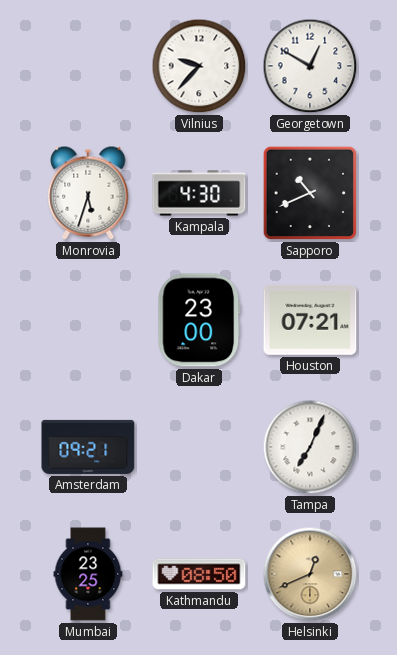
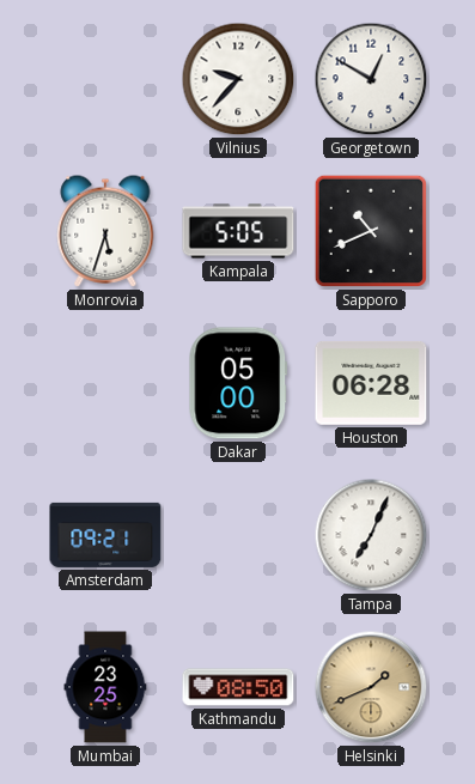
Kampala: 4:30 -> 5:05 (238, 231)
Dakar: 23:00 -> 05:00 (238, 383)
Houston: 07:21 -> 06:28 (371, 383)
Helsinki: 12:41 -> 1:41 (371, 687)
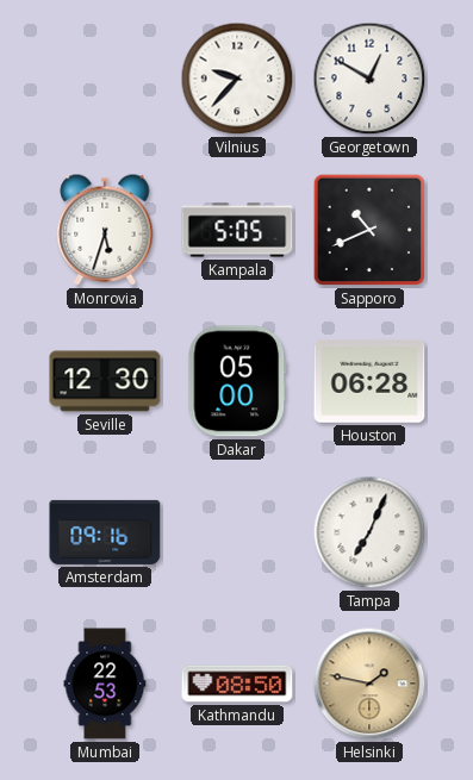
Seville: none -> 12:30 (105, 381)
Amsterdam: 09:21 -> 09:16 (105, 532)
Mumbai: 23:25 -> 22:53 (105, 684)
Helsinki: 1:41 -> 1:47 (369, 684)
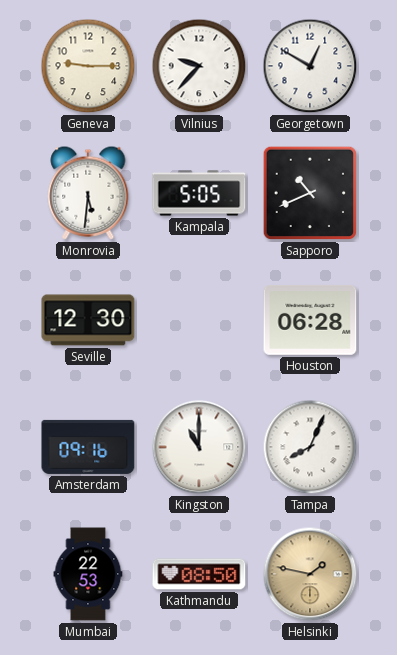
Geneva: none -> 9:15 (88, 66)
Monrovia: 5:33 -> 5:31 (88, 193)
Dakar: 05:00 -> none (237, 381)
Kingston: none -> 11:00 (199, 447)
Tampa: 7:04 -> 8:04 (310, 447)
